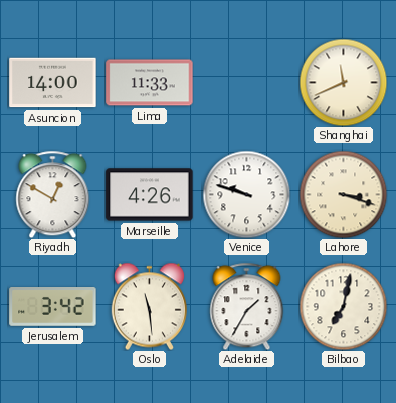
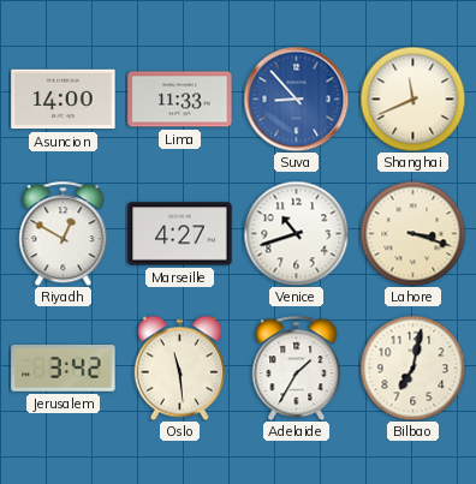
Suva: none -> 8:53 (296, 98)
Marseille: 4:26 -> 4:27 (180, 234)
Venice: 9:48 -> 10:42 (296, 233)
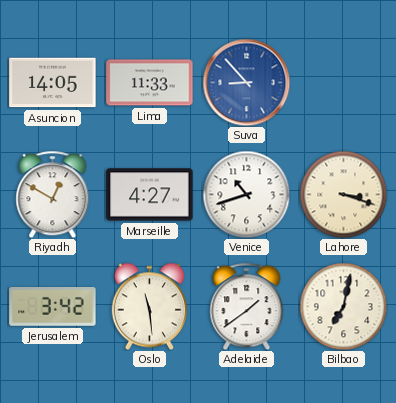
Asuncion: 14:00 -> 14:05 (53, 83)
Shanghai: 11:41 -> none (412, 98)
Adelaide: 1:35 -> 1:39 (247, 306)
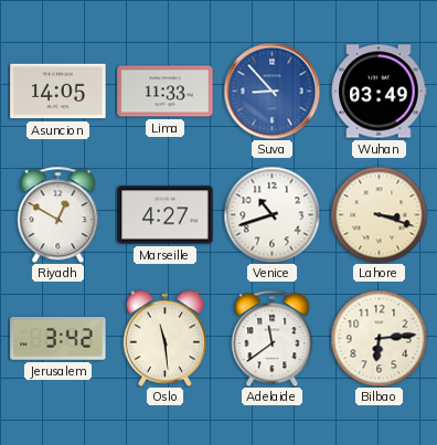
Wuhan: none -> 03:49 (380, 92)
Adelaide: 1:39 -> 11:39 (273, 338)
Bilbao: 7:02 -> 6:14 (379, 338)
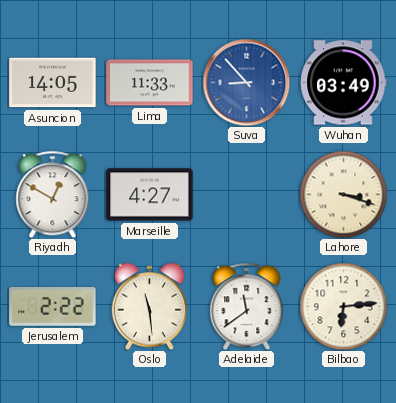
Venice: 10:42 -> none (271, 214)
Jerusalem: 3:42 -> 2:22 (53, 307)
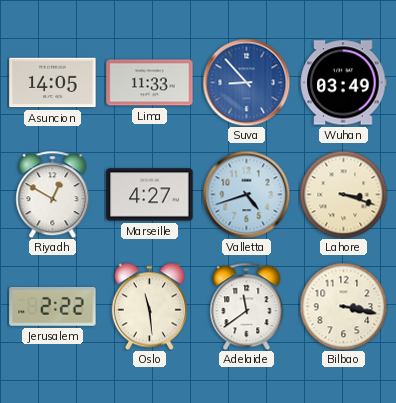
Valletta: none -> 4:42 (246, 194)
Bilbao: 6:14 -> 3:17 (343, 306)
